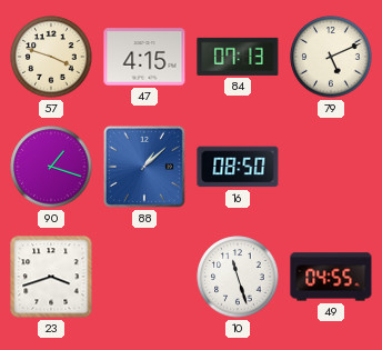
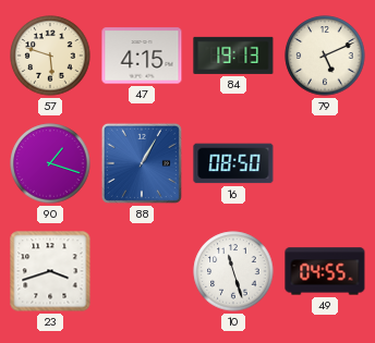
57: 3:48 -> 5:48 (50, 56)
84: 07:13 -> 19:13 (233, 56)
88: 1:08 -> 1:05 (142, 163)
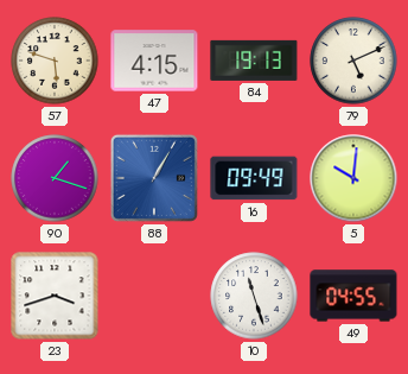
16: 08:50 -> 09:49 (254, 178)
5: none -> 10:01 (353, 178)
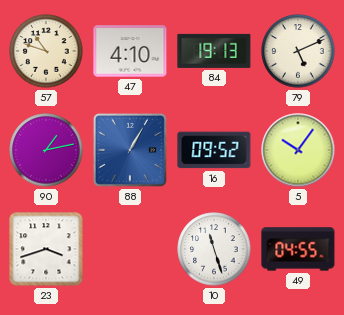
57: 5:48 -> 10:48 (46, 51)
47: 4:15 -> 4:10 (130, 51)
90: 1:18 -> 1:13 (46, 150)
16: 09:49 -> 09:52 (214, 150)
5: 10:01 -> 10:06 (298, 150)
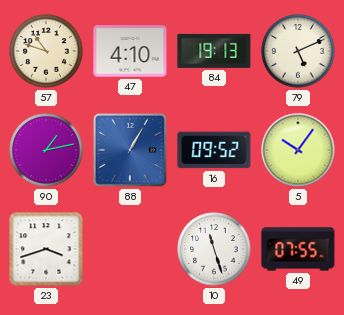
49: 04:55 -> 07:55 (298, 249)
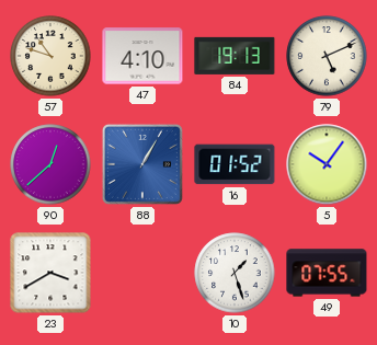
90: 1:13 -> 12:38 (50, 164)
16: 09:52 -> 01:52 (235, 164)
23: 3:42 -> 3:40 (50, 273)
10: 11:27 -> 1:27 (235, 273)
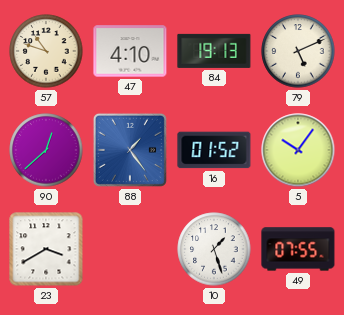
88: 1:05 -> 1:24 (130, 150)
